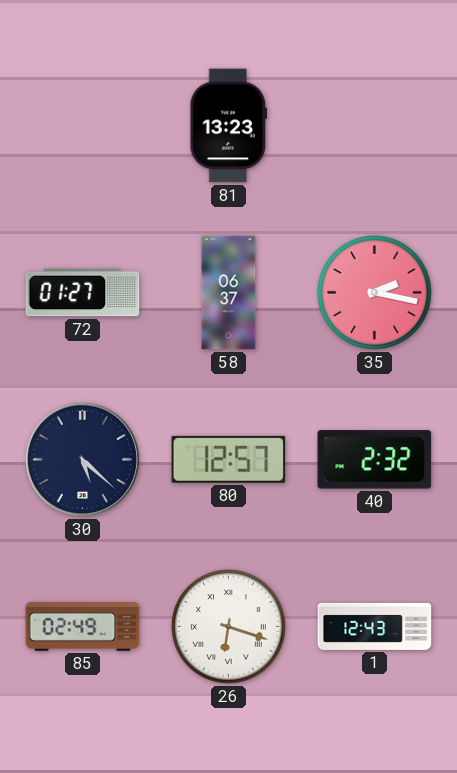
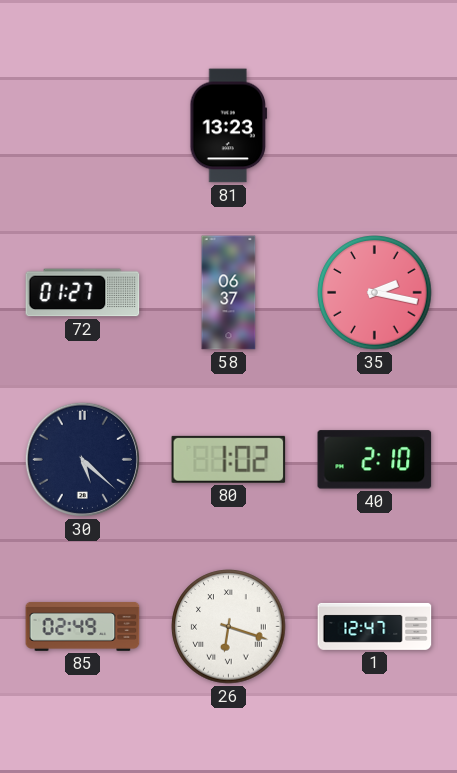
80: 12:57 -> 1:02 (229, 459)
40: 2:32 -> 2:10 (375, 460)
1: 12:43 -> 12:47 (375, 626)
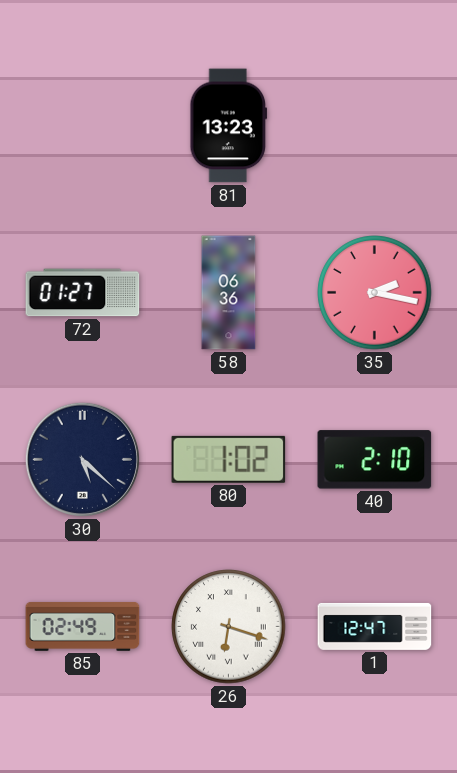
58: 06:37 -> 06:36 (229, 293)
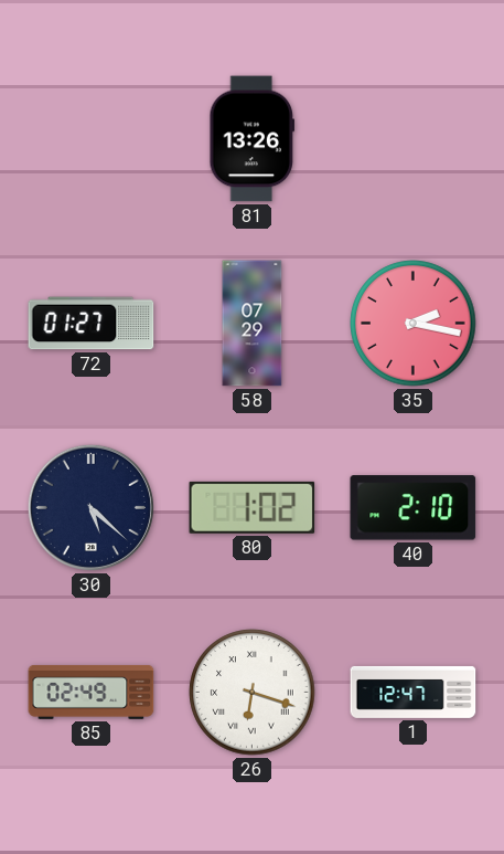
81: 13:23 -> 13:26 (253, 139)
58: 06:36 -> 07:29 (253, 324)
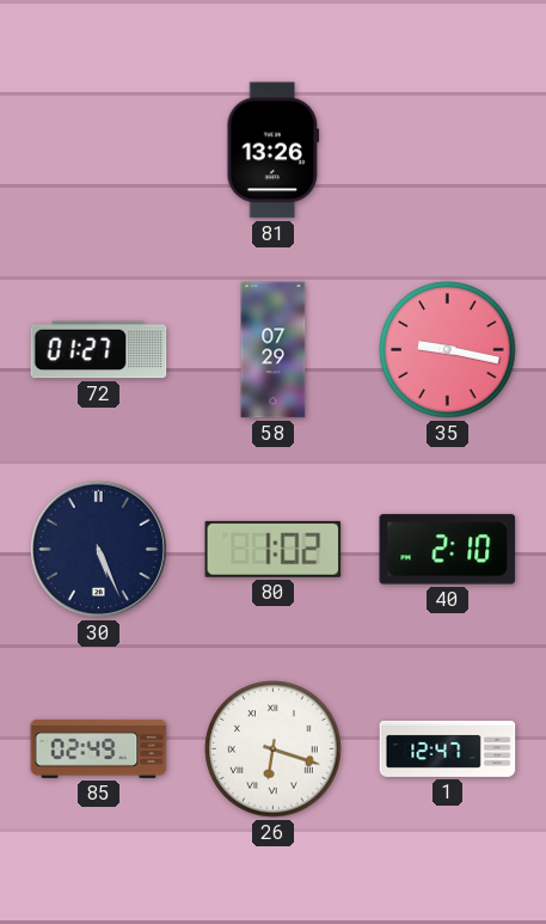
35: 2:17 -> 9:17 (448, 350)
30: 5:22 -> 5:26 (98, 549)
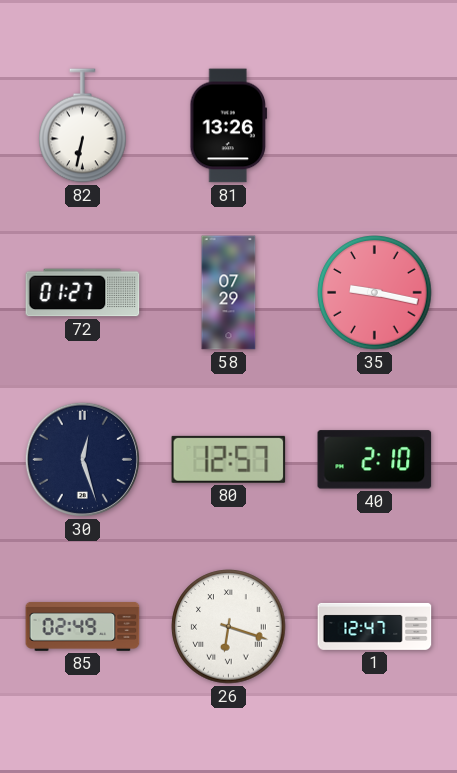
82: none -> 6:32 (83, 126)
30: 5:26 -> 12:27 (82, 459)
80: 1:02 -> 12:57 (229, 459)
